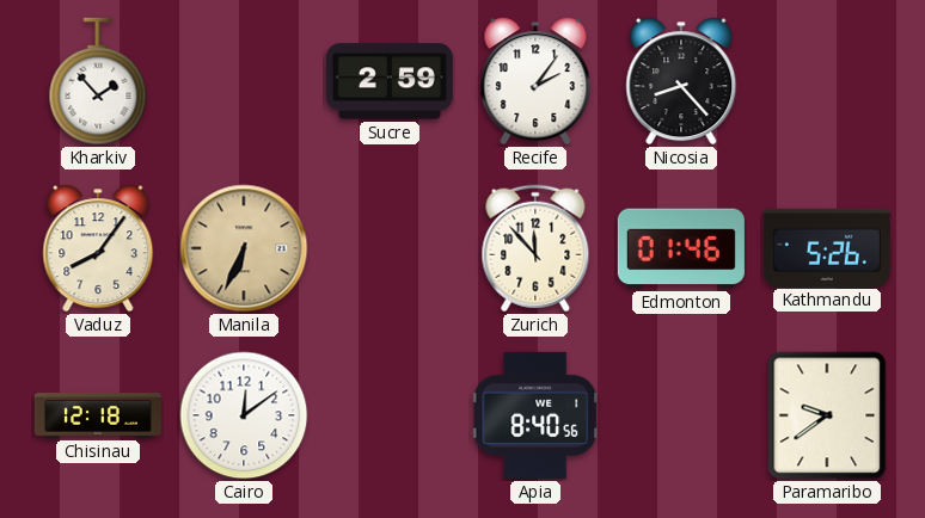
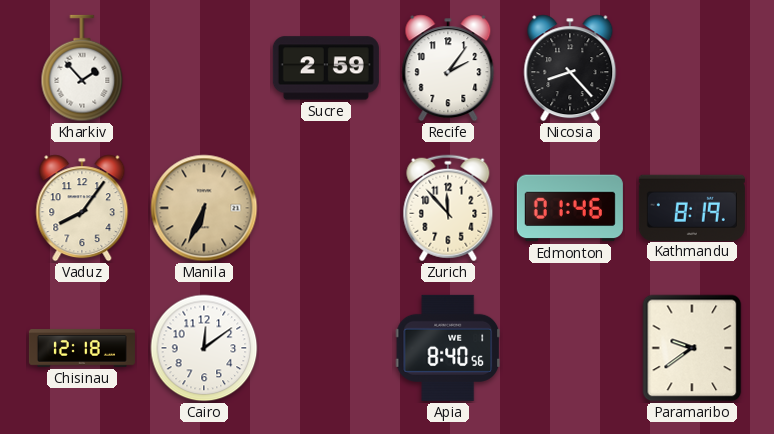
Kathmandu: 5:26 -> 8:19 (692, 207)
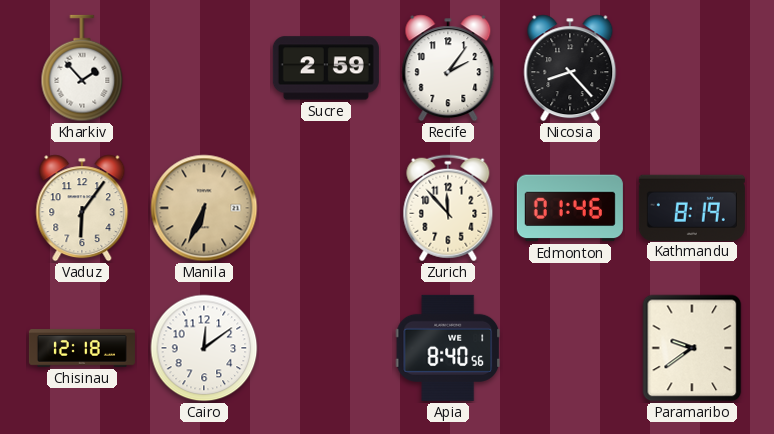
Vaduz: 8:06 -> 6:06 (82, 208)
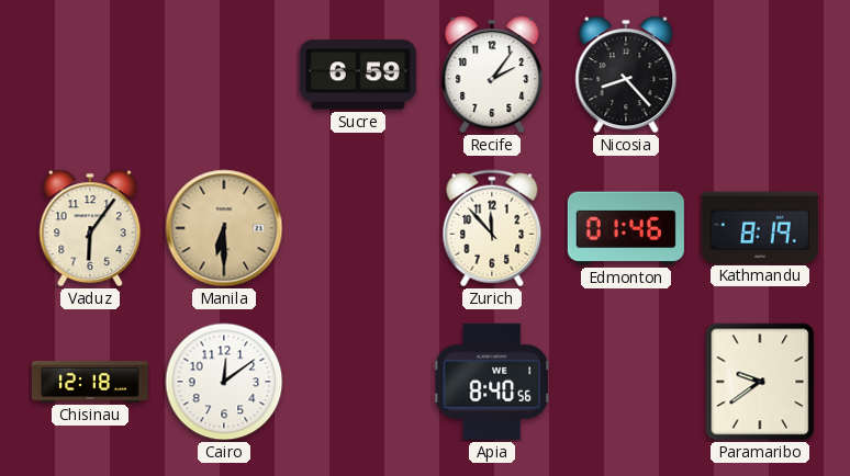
Kharkiv: 1:53 -> none (82, 68)
Sucre: 2:59 -> 6:59 (358, 75)
Manila: 6:34 -> 6:30 (224, 228)
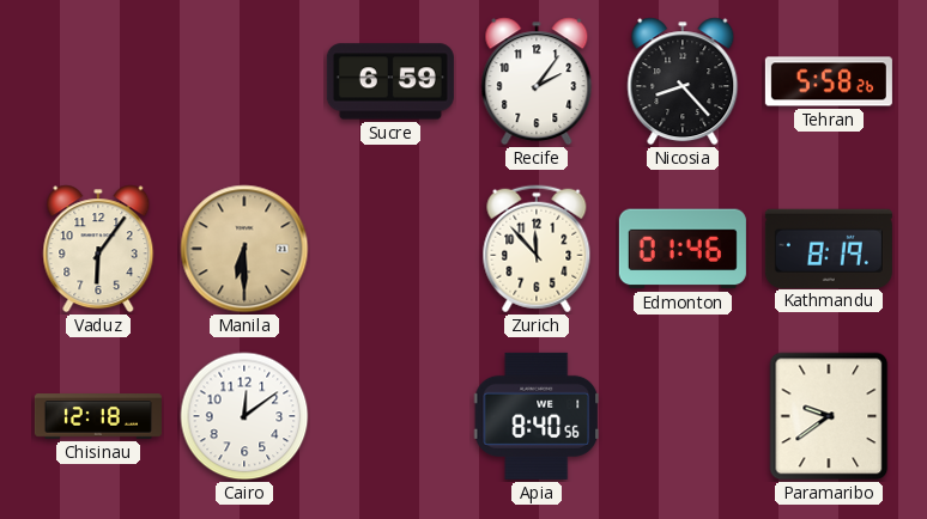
Tehran: none -> 5:58 (829, 81)
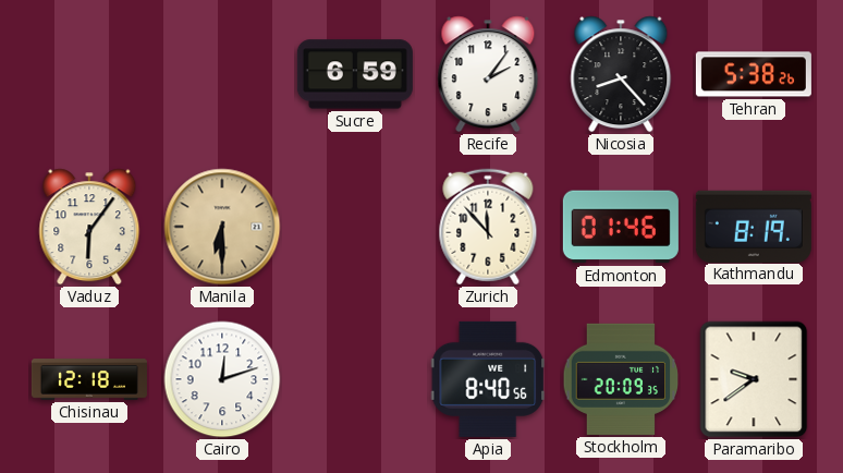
Tehran: 5:58 -> 5:38 (754, 74)
Cairo: 12:09 -> 12:12 (222, 379)
Stockholm: none -> 20:09 (621, 379)
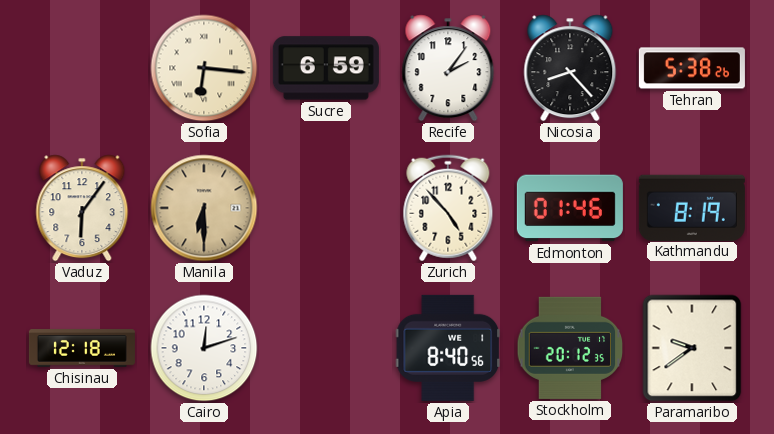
Sofia: none -> 6:16 (204, 68)
Zurich: 11:53 -> 4:53 (448, 208)
Stockholm: 20:09 -> 20:12 (570, 348)
